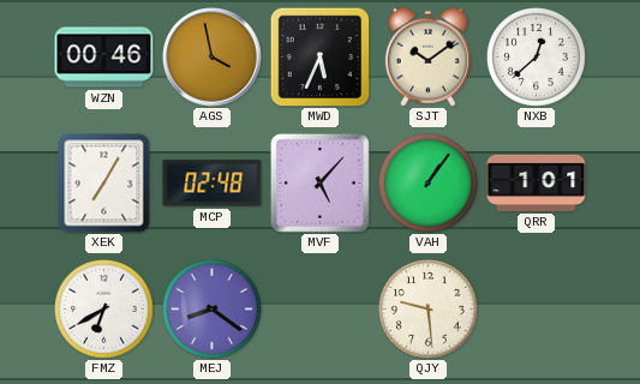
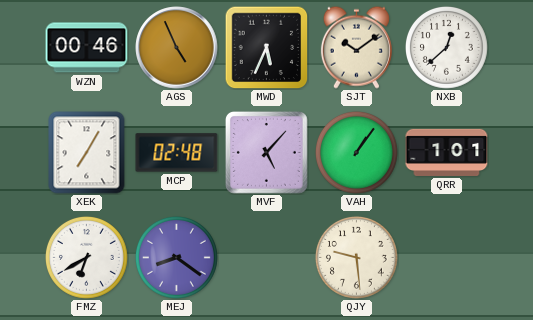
AGS: 3:58 -> 4:56 (177, 48)
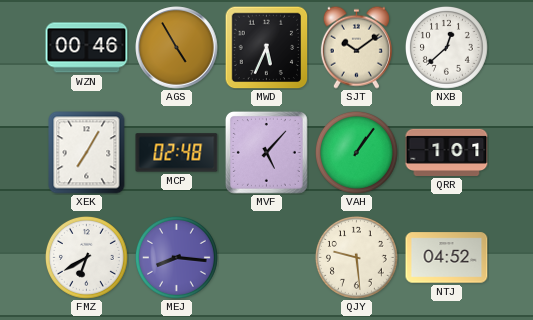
AGS: 4:56 -> 4:55 (177, 48)
MEJ: 8:21 -> 8:16 (176, 257)
NTJ: none -> 04:52 (447, 258)
